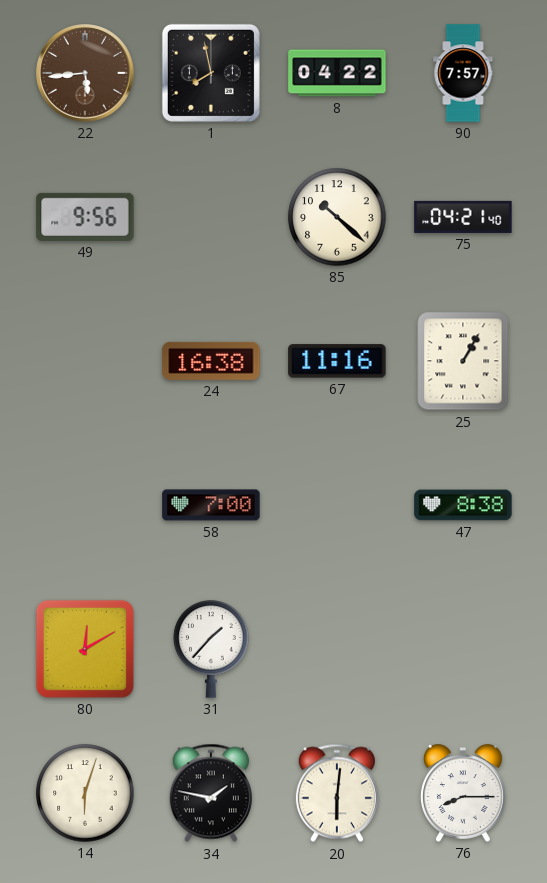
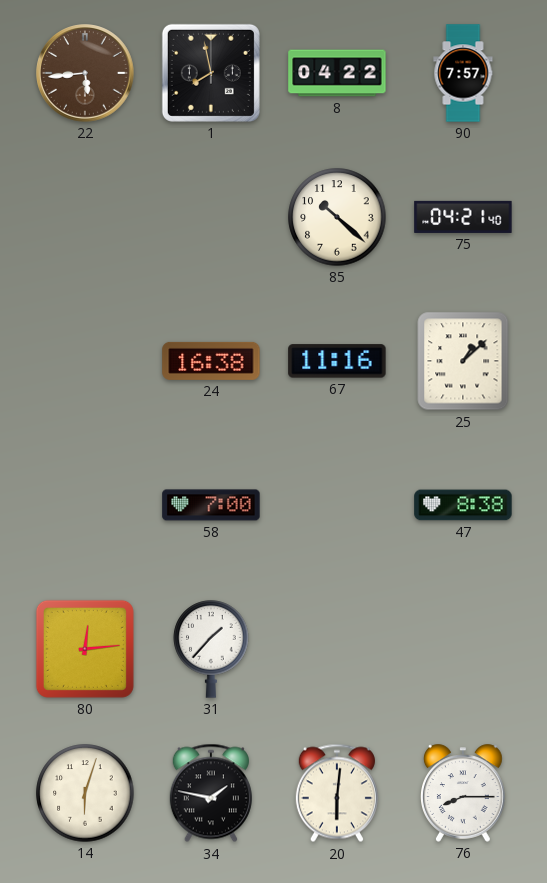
49: 9:56 -> none (85, 217)
25: 1:05 -> 1:08 (463, 361)
80: 12:10 -> 12:14 (85, 649)
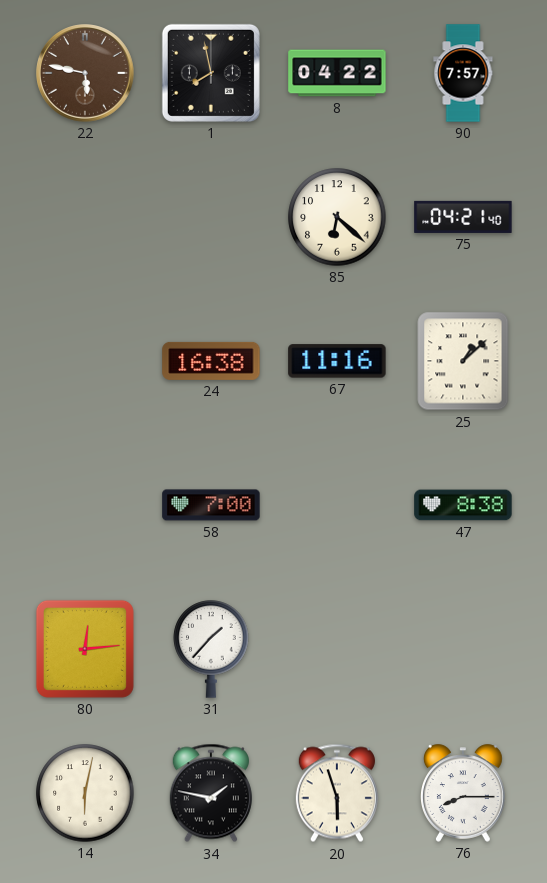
22: 5:44 -> 5:47 (86, 74)
85: 10:22 -> 6:22 (337, 217)
14: 6:03 -> 6:02 (85, 793)
20: 6:01 -> 5:57 (337, 793)
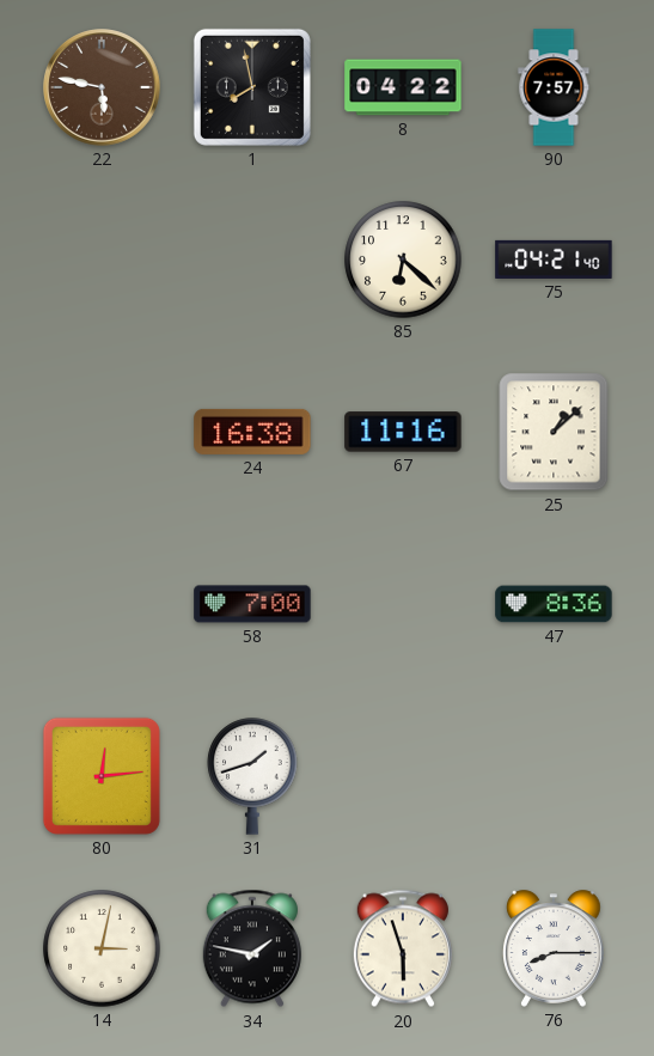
47: 8:38 -> 8:36 (554, 604)
31: 1:37 -> 1:42 (252, 776)
14: 6:02 -> 3:02 (102, 948)
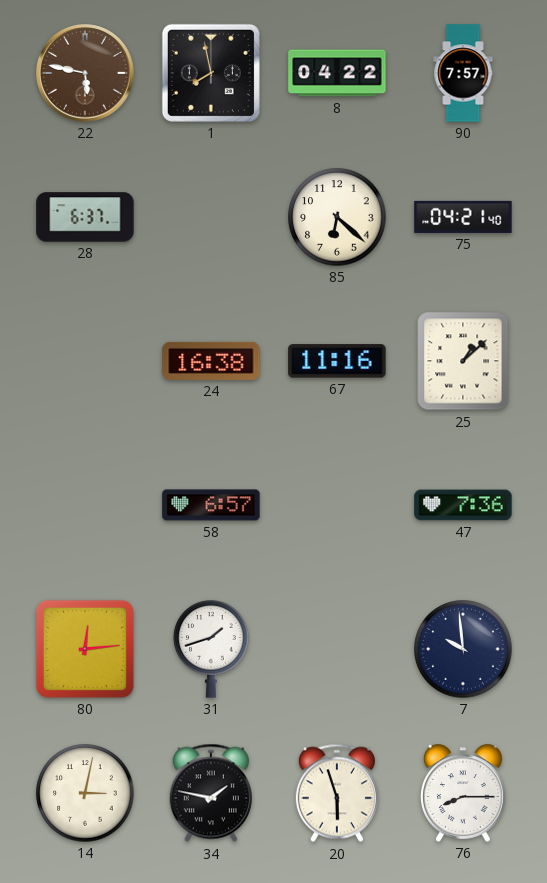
28: none -> 6:37 (85, 217)
58: 7:00 -> 6:57 (211, 505)
47: 8:36 -> 7:36 (463, 505)
7: none -> 9:59 (463, 649)
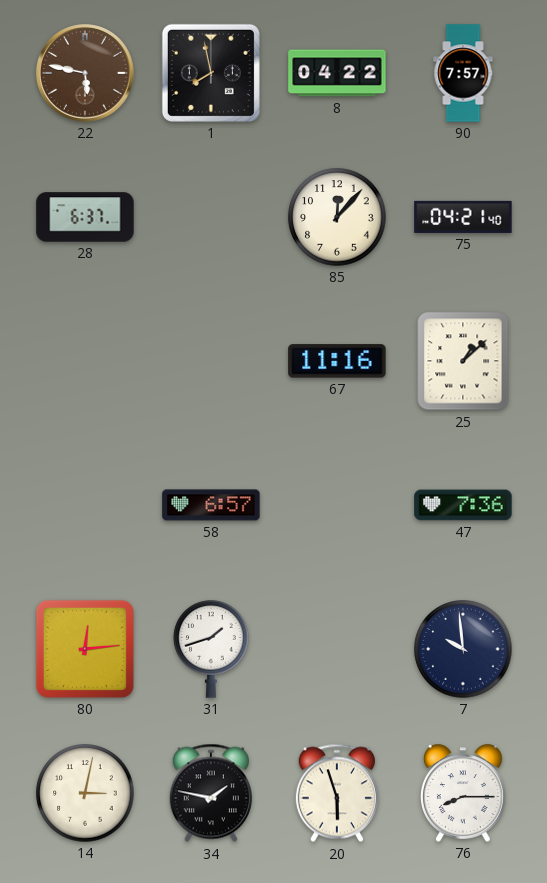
85: 6:22 -> 12:07 (337, 217)
24: 16:38 -> none (211, 361)
